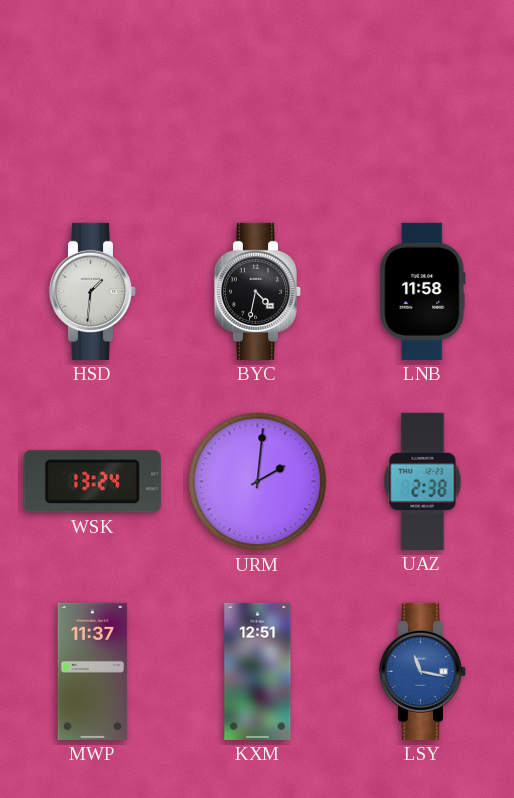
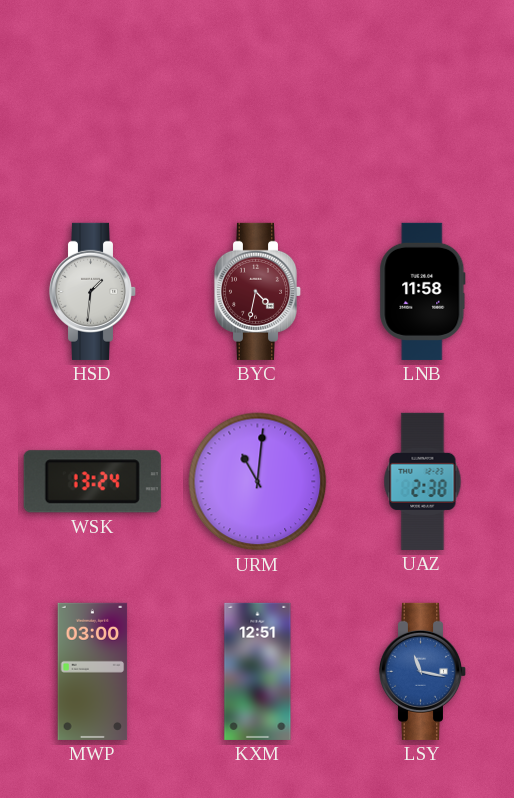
BYC dial: black -> burgundy (258, 291)
URM: 2:01 -> 11:01 (258, 482)
MWP: 11:37 -> 03:00 (93, 671)
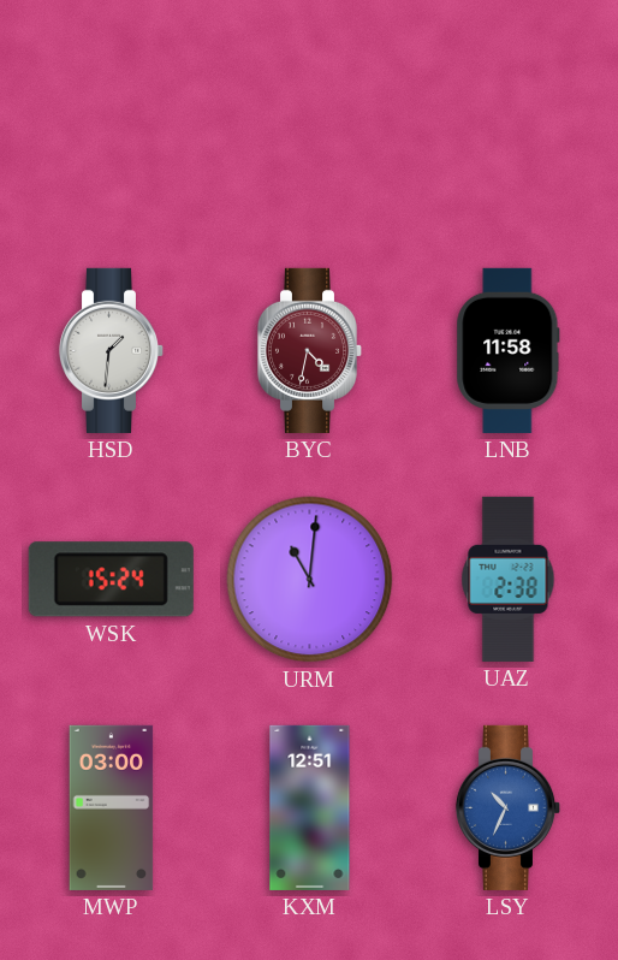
WSK: 13:24 -> 15:24 (111, 580)
LSY: 11:17 -> 10:34 (509, 807)
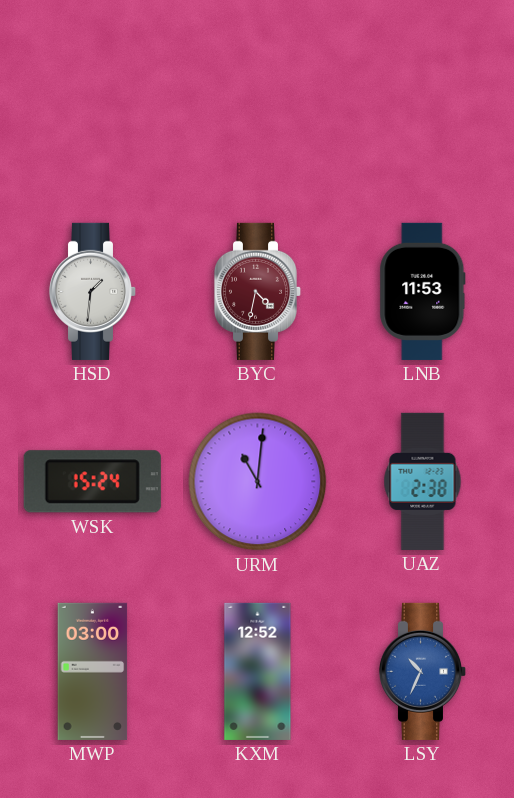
LNB: 11:58 -> 11:53 (423, 291)
KXM: 12:51 -> 12:52 (258, 671)
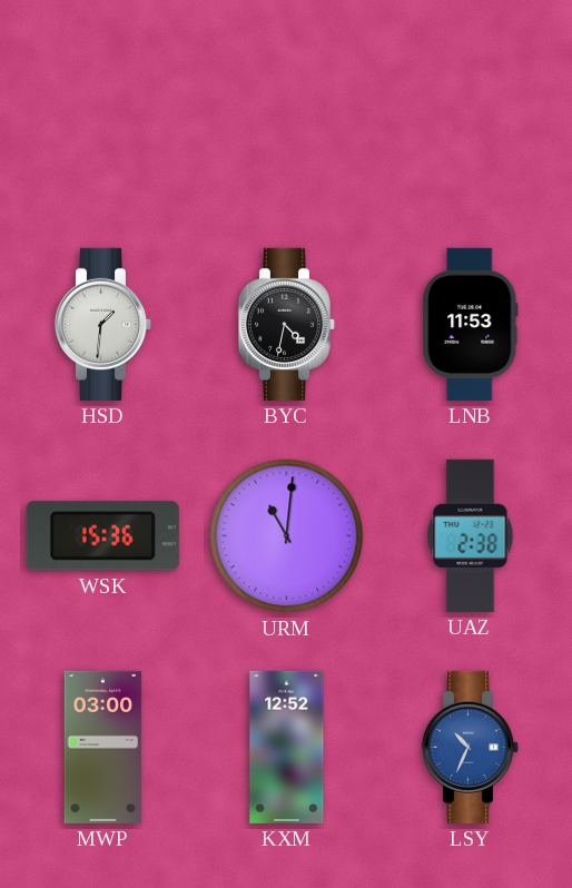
BYC dial: burgundy -> black (287, 324)
WSK: 15:24 -> 15:36 (102, 536)
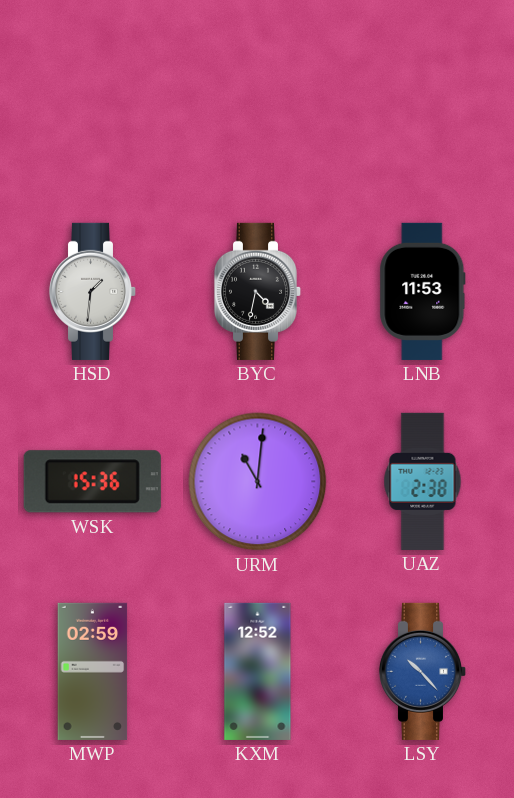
MWP: 03:00 -> 02:59 (93, 671)
LSY: 10:34 -> 10:23 (423, 671)
